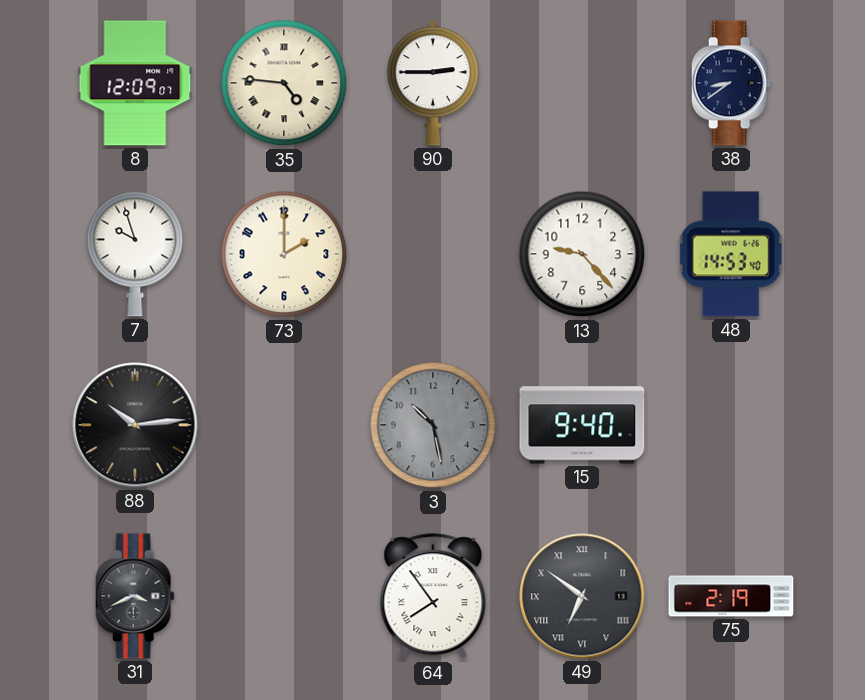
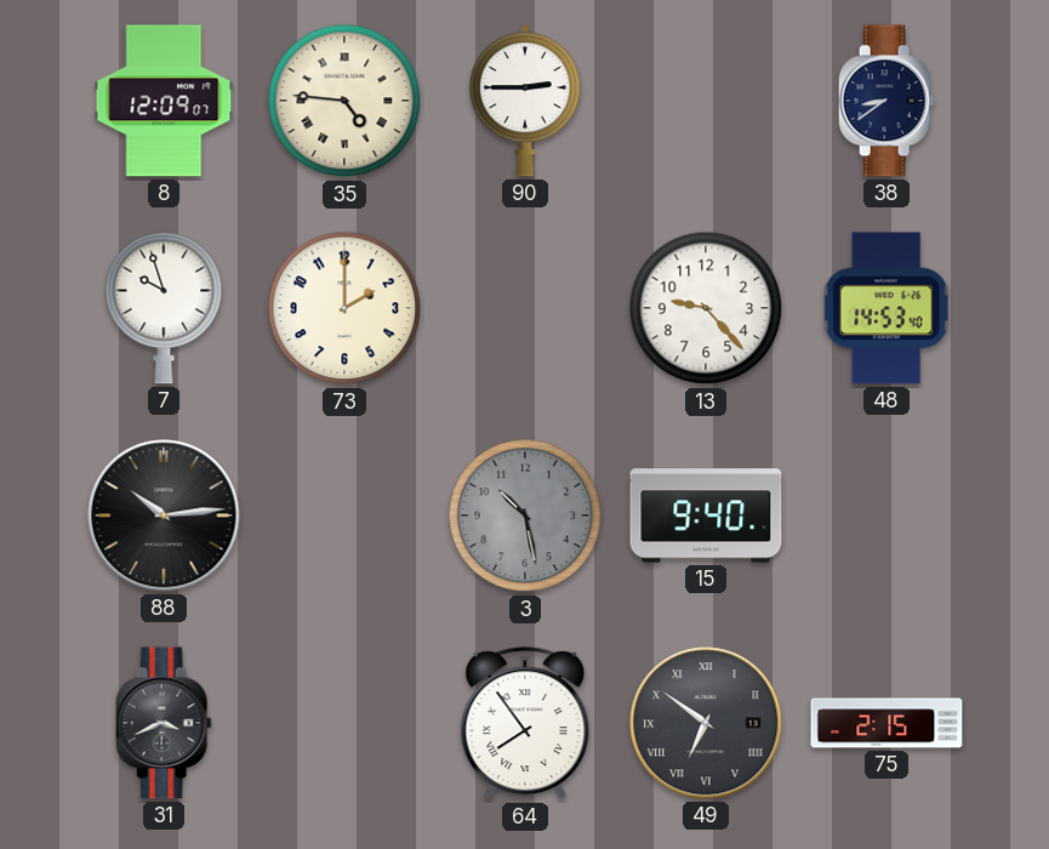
75: 2:19 -> 2:15 (886, 723)
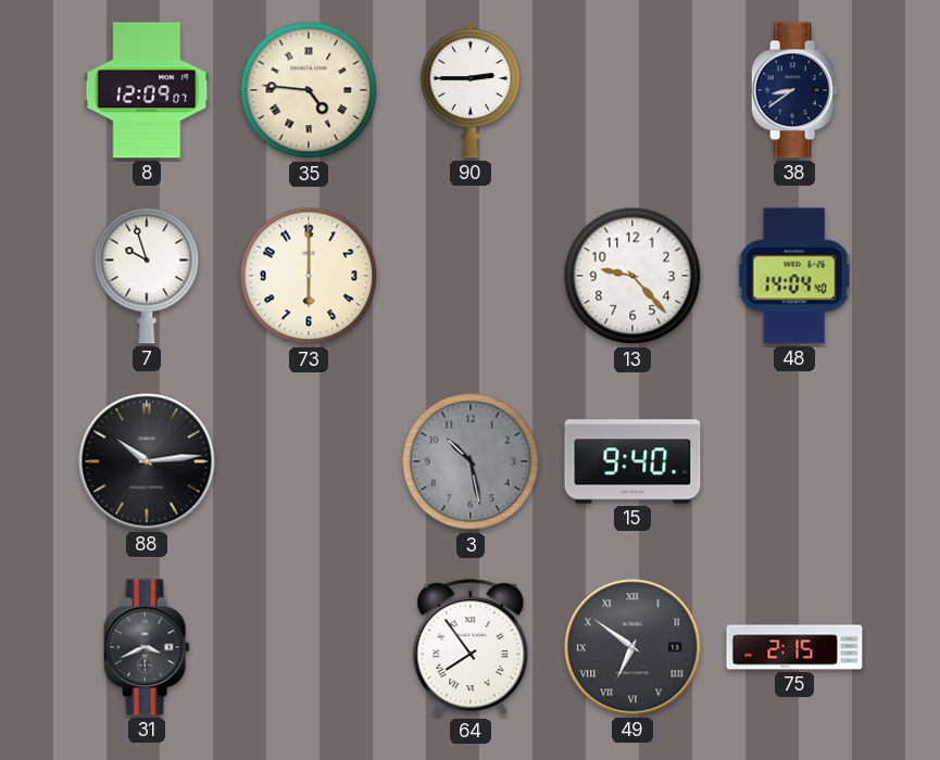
73: 2:00 -> 6:00 (309, 276)
48: 14:53 -> 14:04 (794, 276)
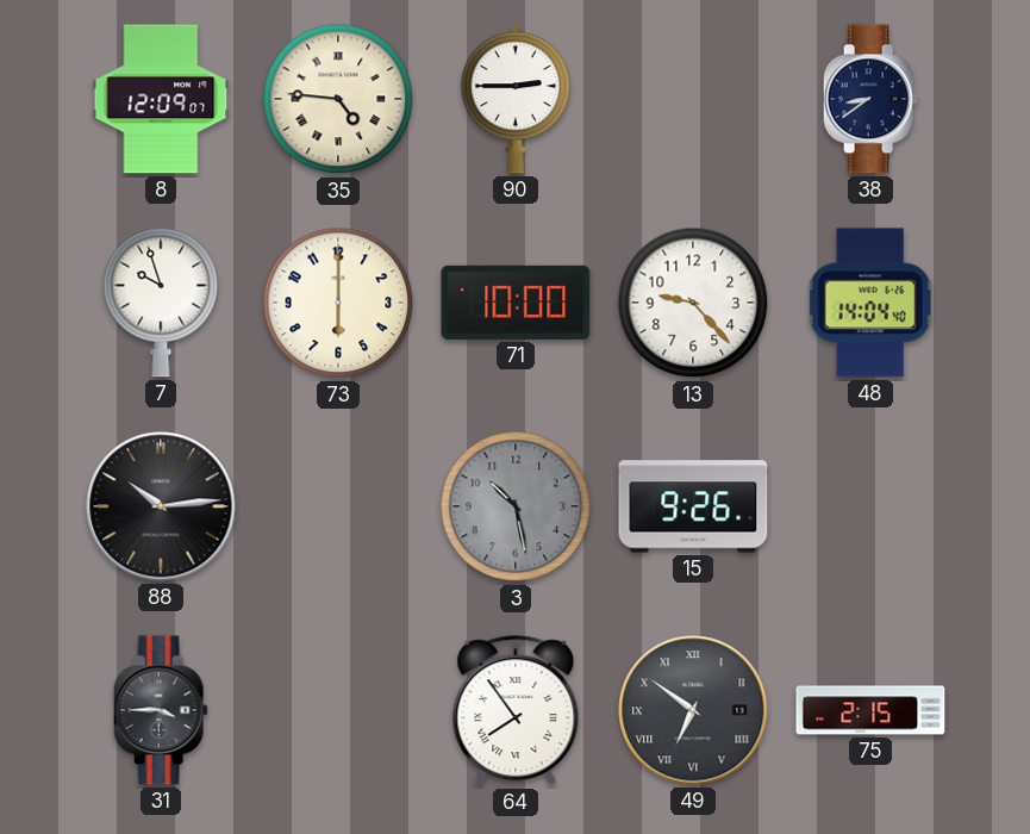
71: none -> 10:00 (516, 303)
15: 9:40 -> 9:26 (693, 506)
31: 3:41 -> 3:45 (161, 710)
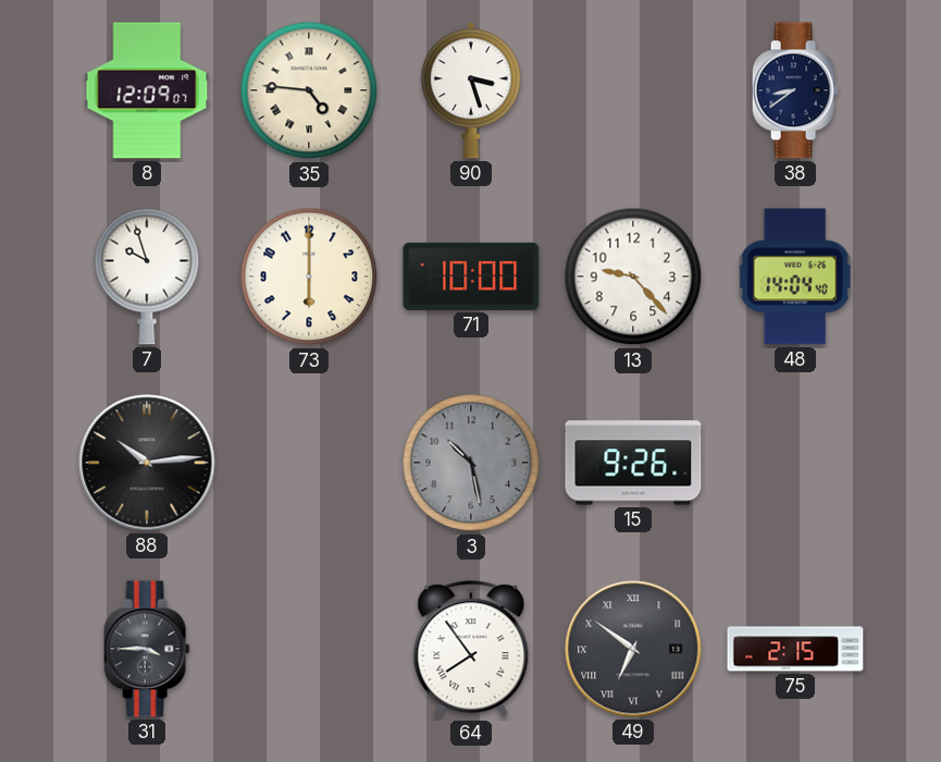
90: 2:45 -> 3:27 (471, 91)
